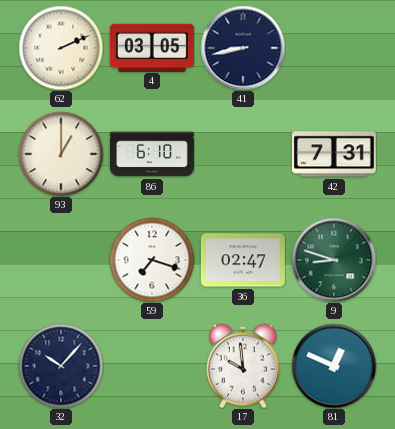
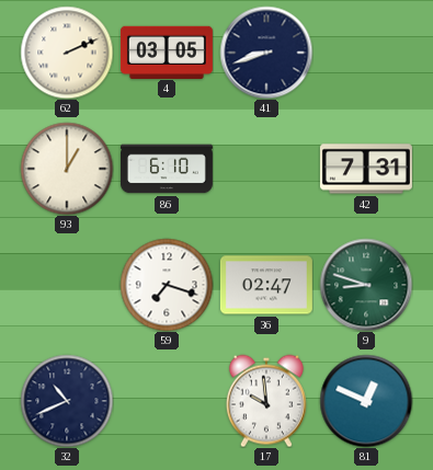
41: 8:43 -> 8:42 (266, 53)
32: 10:07 -> 10:41 (67, 401)
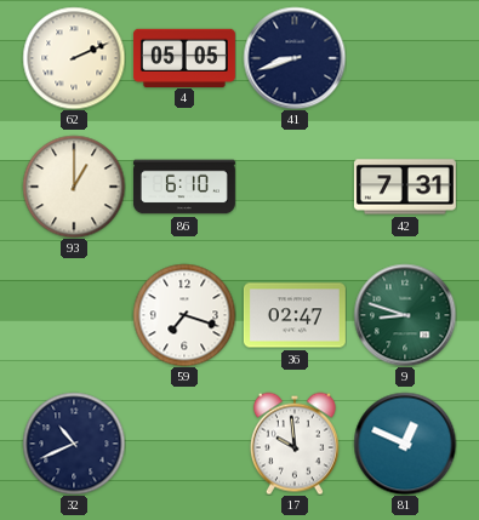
4: 03:05 -> 05:05 (184, 57)
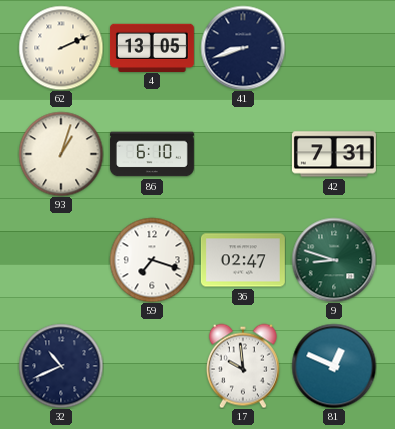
4: 05:05 -> 13:05 (152, 47)
93: 1:00 -> 1:03 (61, 154)
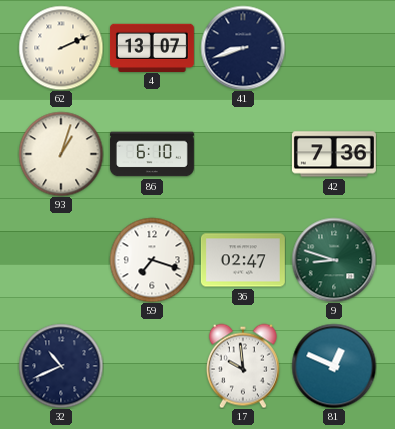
4: 13:05 -> 13:07 (152, 47)
42: 7:31 -> 7:36 (334, 154)
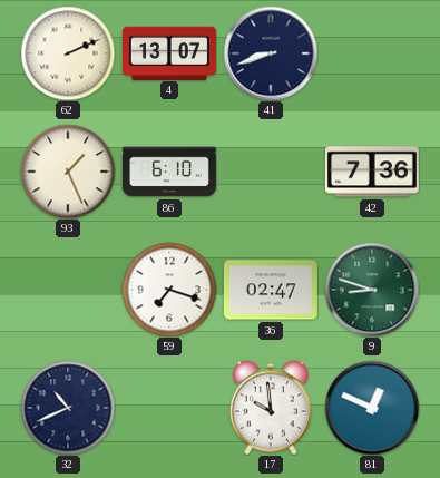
93: 1:03 -> 1:26 (68, 172)
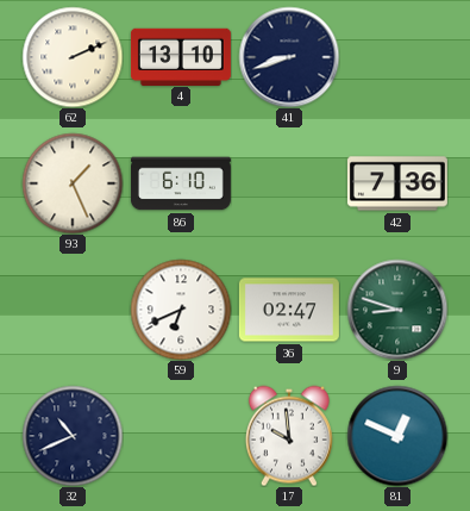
4: 13:07 -> 13:10 (181, 56)
59: 7:18 -> 6:41 (181, 310)
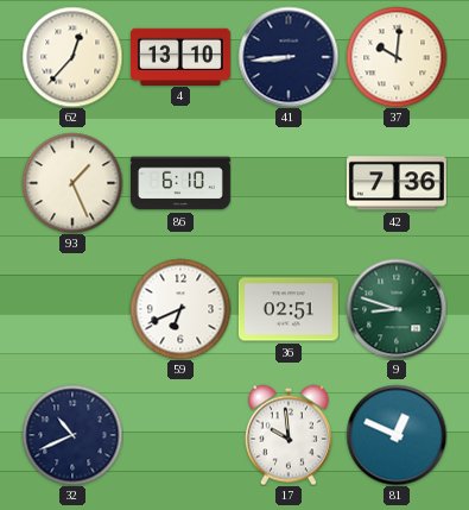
62: 2:11 -> 12:37 (72, 57)
41: 8:42 -> 8:44 (289, 57)
37: none -> 10:01 (397, 57)
36: 02:47 -> 02:51 (289, 309)
